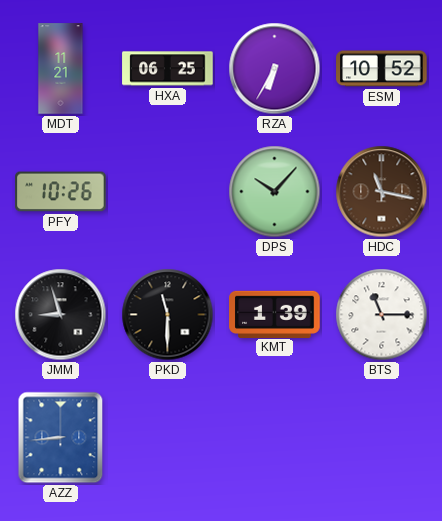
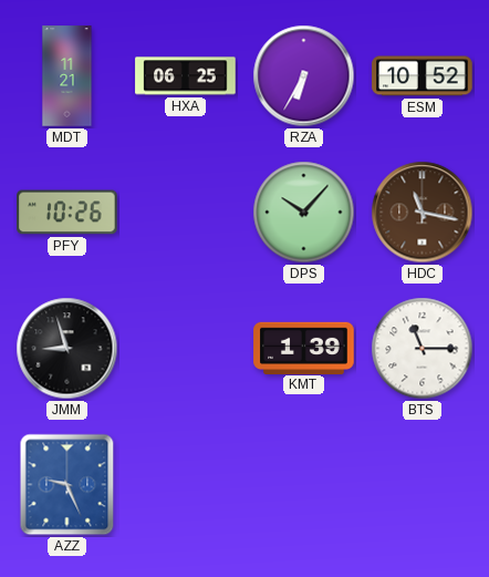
PKD: 11:30 -> none (168, 315)
AZZ: 8:44 -> 9:26 (67, 485)
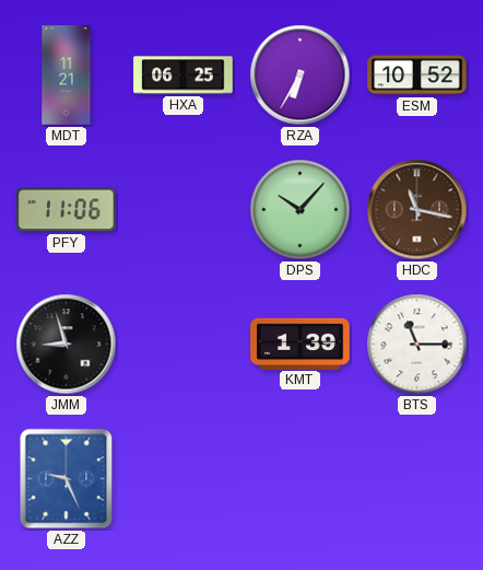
PFY: 10:26 -> 11:06 (67, 210)
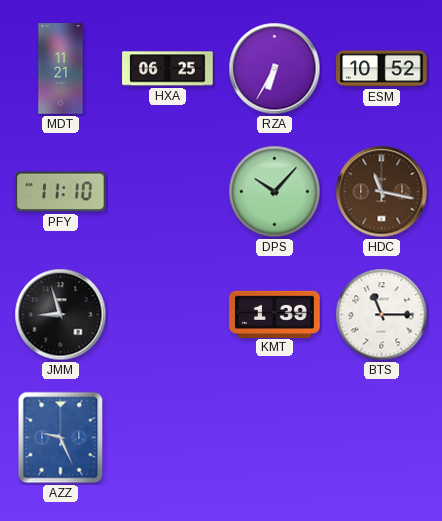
PFY: 11:06 -> 11:10 (61, 192)
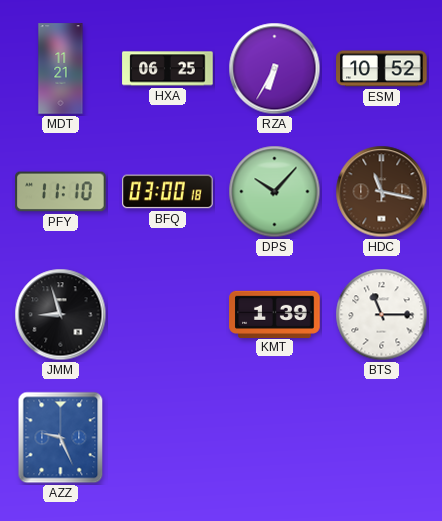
BFQ: none -> 03:00 (168, 192)
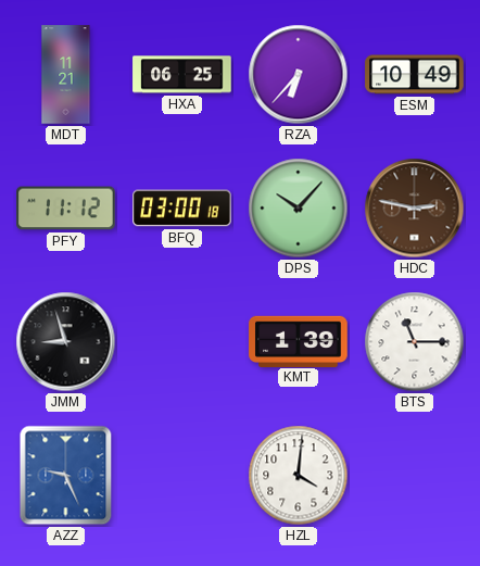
RZA: 6:35 -> 6:37 (299, 75)
ESM: 10:52 -> 10:49 (415, 75)
PFY: 11:10 -> 11:12 (66, 209)
HDC: 11:17 -> 2:47 (415, 209)
HZL: none -> 4:01 (299, 476)
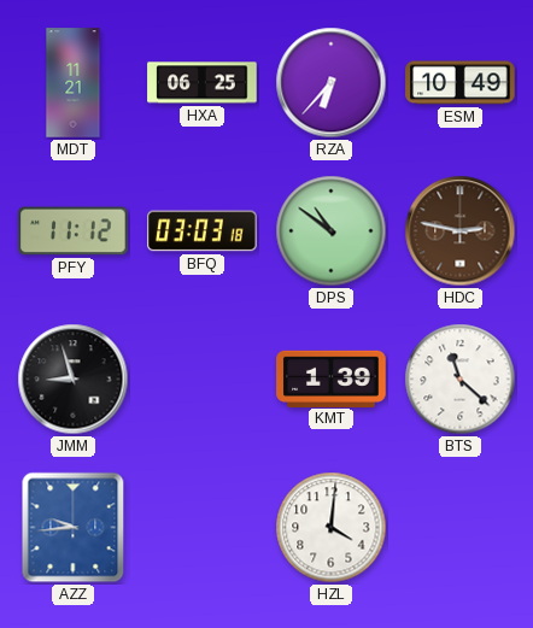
BFQ: 03:00 -> 03:03 (203, 231)
DPS: 10:07 -> 10:51 (332, 231)
BTS: 11:15 -> 11:22 (461, 380)
AZZ: 9:26 -> 9:44 (74, 528)
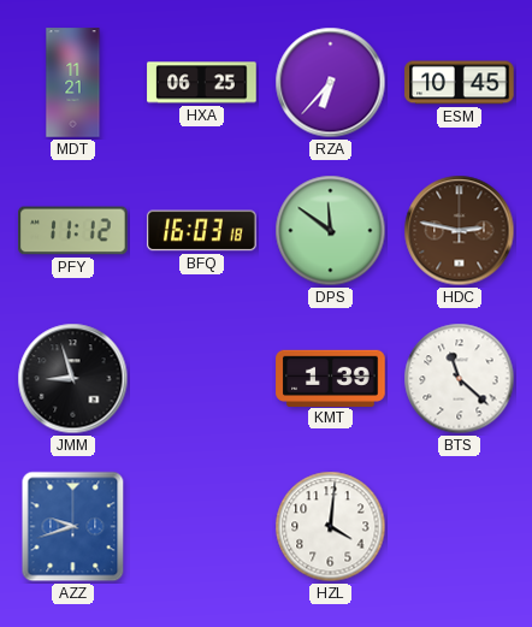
ESM: 10:49 -> 10:45 (460, 83)
BFQ: 03:03 -> 16:03 (202, 231)
DPS: 10:51 -> 11:51 (331, 231)
AZZ: 9:44 -> 9:42 (73, 527)
